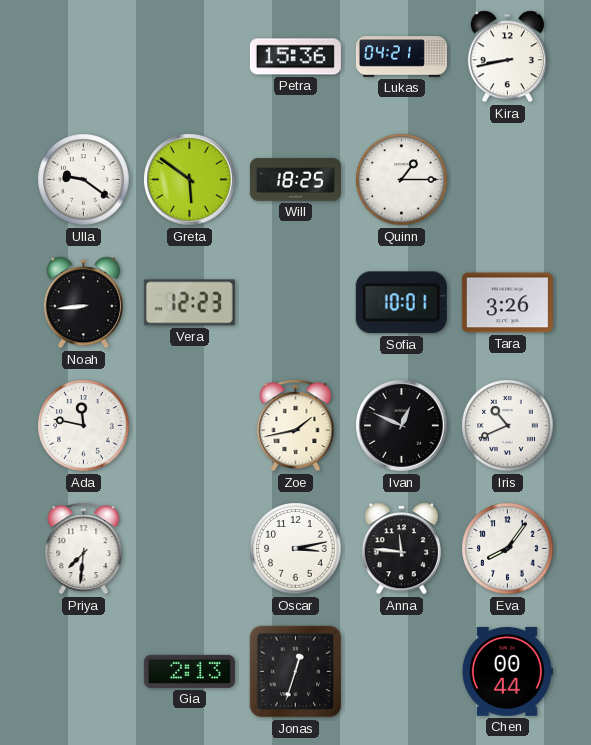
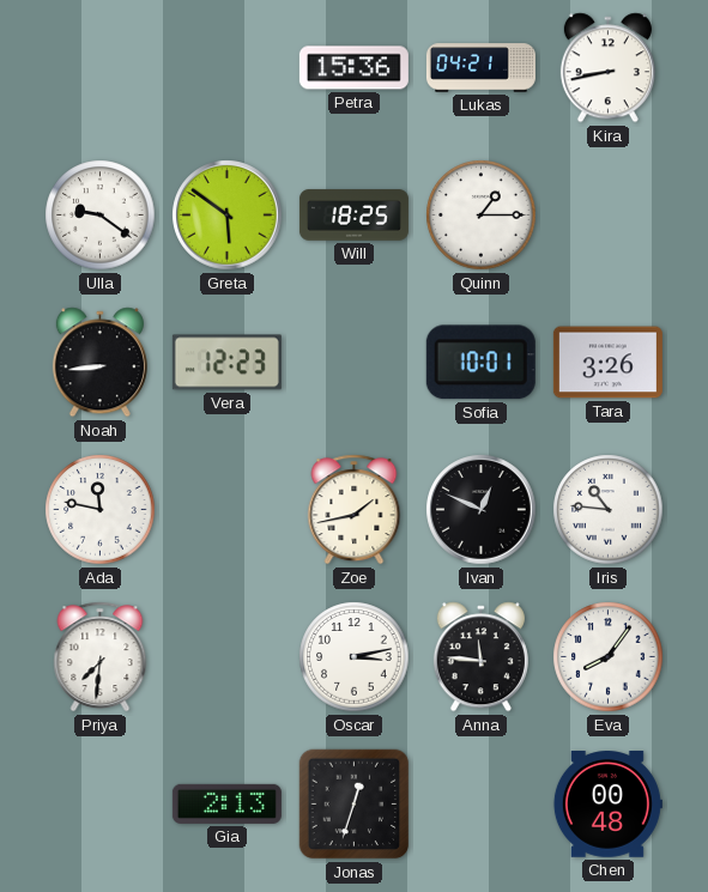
Iris: 10:41 -> 10:46 (609, 510)
Chen: 00:44 -> 00:48 (607, 805)
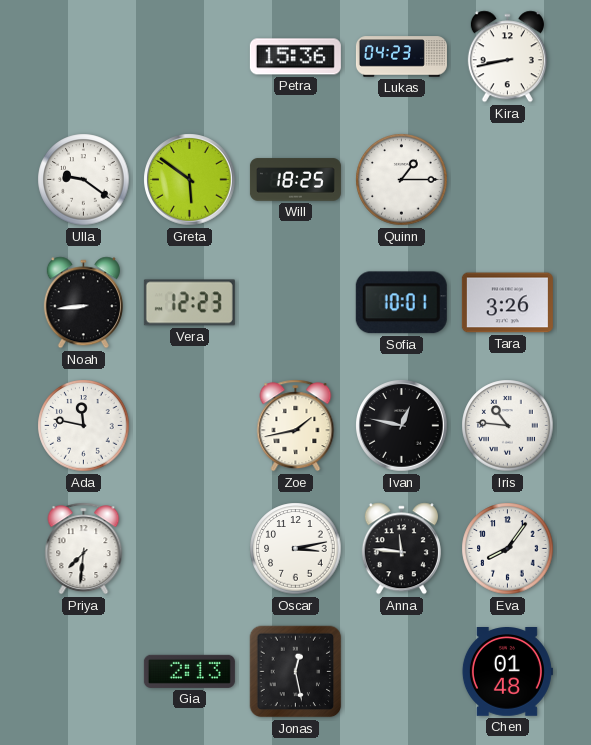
Lukas: 04:21 -> 04:23 (401, 57)
Ivan: 12:49 -> 12:47 (402, 426)
Jonas: 12:33 -> 12:28 (296, 672)
Chen: 00:48 -> 01:48 (507, 672)
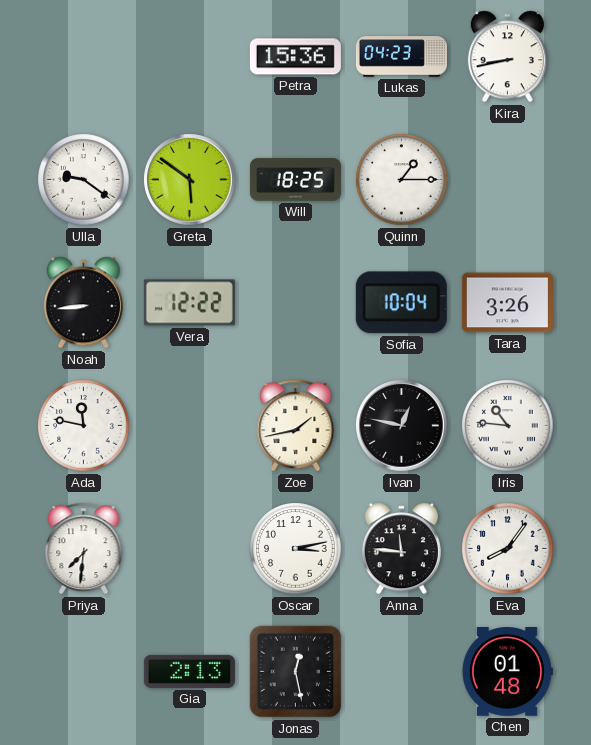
Vera: 12:23 -> 12:22 (189, 303)
Sofia: 10:01 -> 10:04 (401, 303)
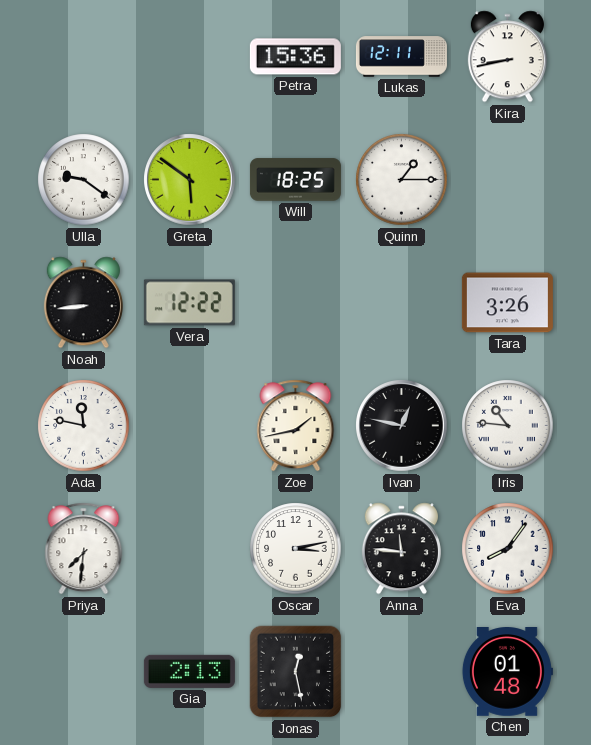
Lukas: 04:23 -> 12:11 (401, 57)
Sofia: 10:04 -> none (401, 303)
